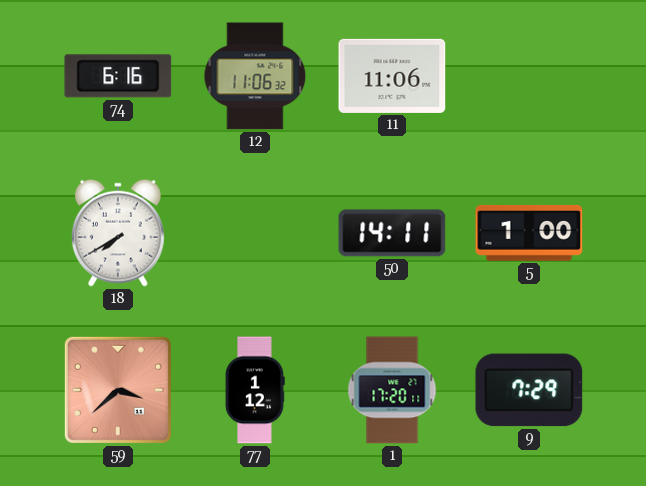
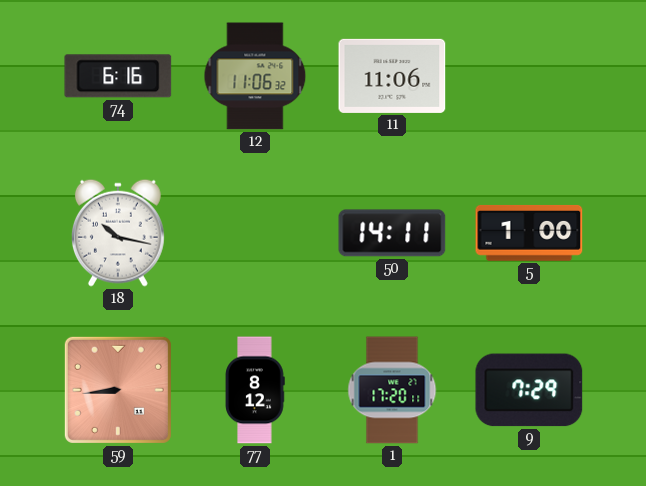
18: 7:40 -> 10:17 (118, 233)
59: 3:38 -> 8:44 (118, 390)
77: 1:12 -> 8:12 (255, 390)
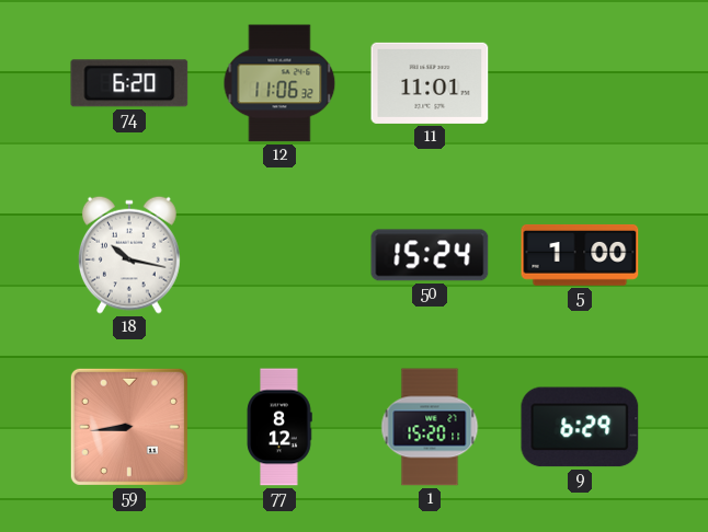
74: 6:16 -> 6:20 (129, 83)
11: 11:06 -> 11:01 (430, 83)
50: 14:11 -> 15:24 (430, 255)
1: 17:20 -> 15:20 (430, 427)
9: 7:29 -> 6:29 (580, 427)
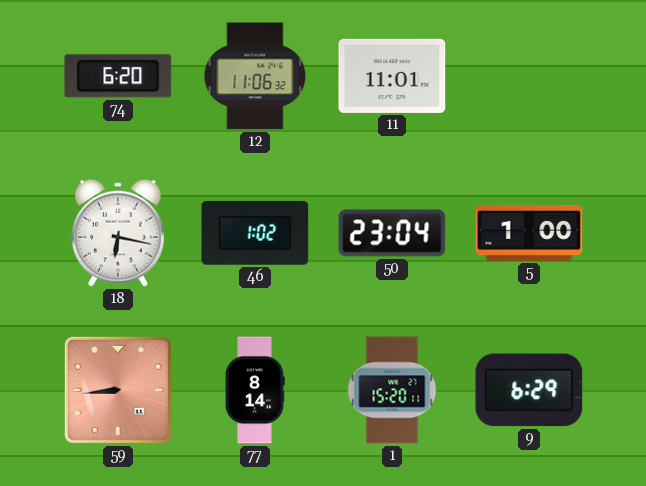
18: 10:17 -> 6:17 (118, 233)
46: none -> 1:02 (255, 233)
50: 15:24 -> 23:04 (392, 233)
77: 8:12 -> 8:14 (255, 390)
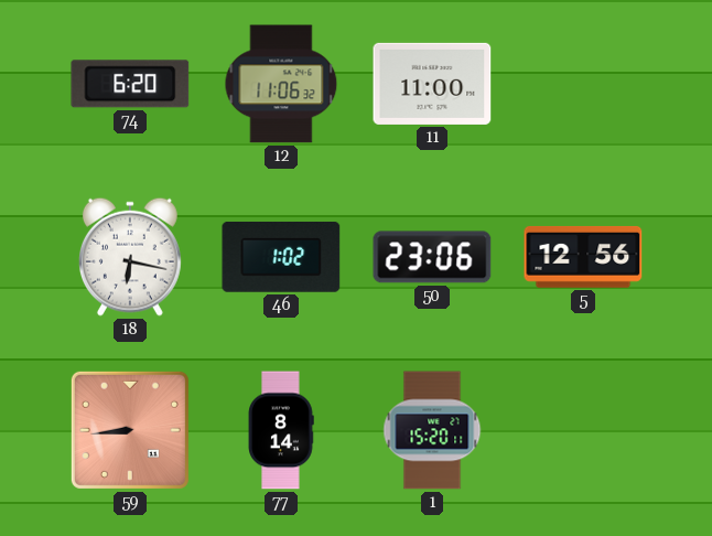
11: 11:01 -> 11:00 (432, 84)
50: 23:04 -> 23:06 (432, 257)
5: 1:00 -> 12:56 (583, 257)
9: 6:29 -> none (529, 390)
